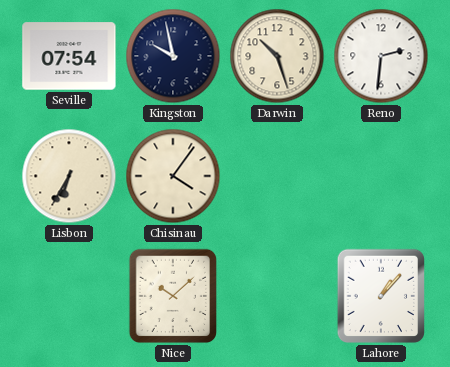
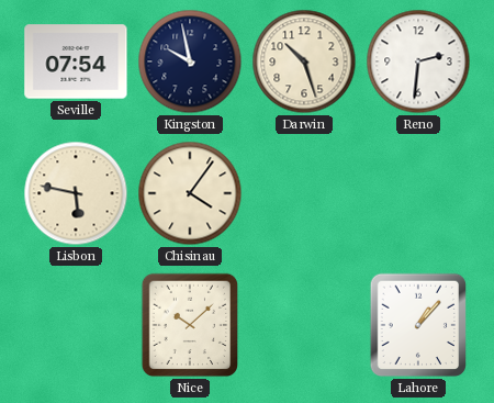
Lisbon: 6:35 -> 5:47 (76, 193)
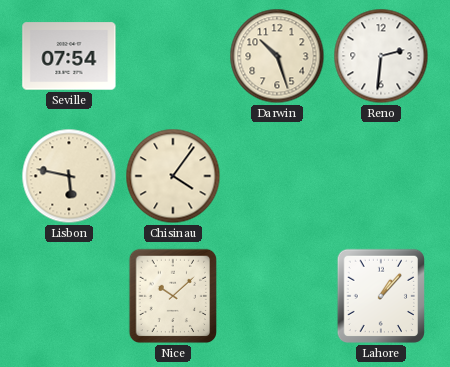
Kingston: 9:58 -> none (190, 61)
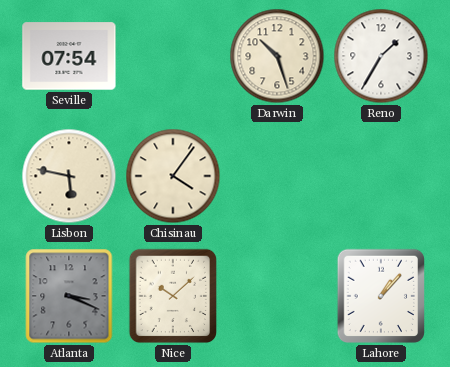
Reno: 2:31 -> 1:35 (381, 56)
Atlanta: none -> 3:19 (69, 296)
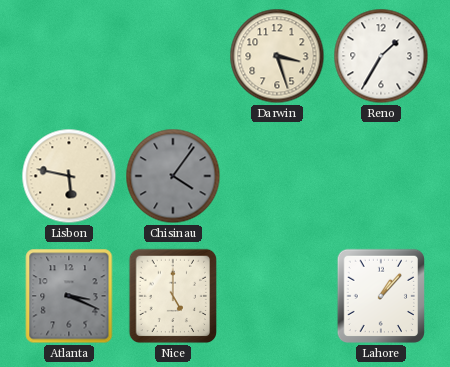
Seville: 07:54 -> none (69, 56)
Darwin: 10:27 -> 3:27 (277, 56)
Chisinau dial: cream -> grey (173, 176)
Nice: 10:08 -> 5:00 (173, 296)
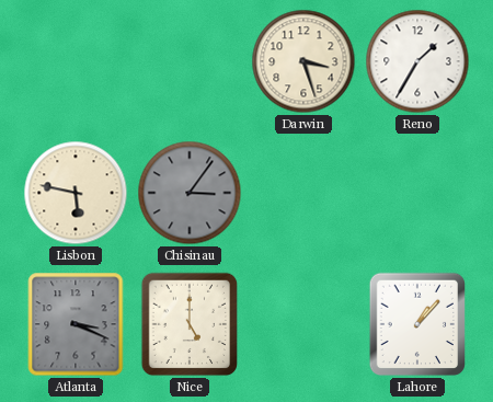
Chisinau: 4:06 -> 3:06 (190, 193)
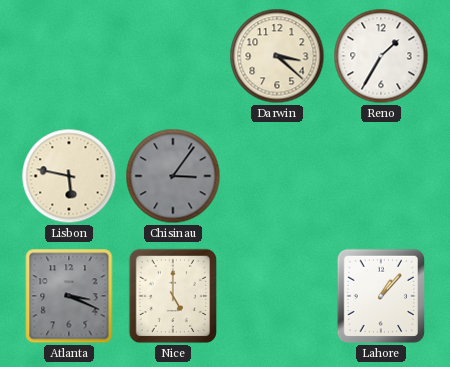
Darwin: 3:27 -> 3:22 (277, 56)
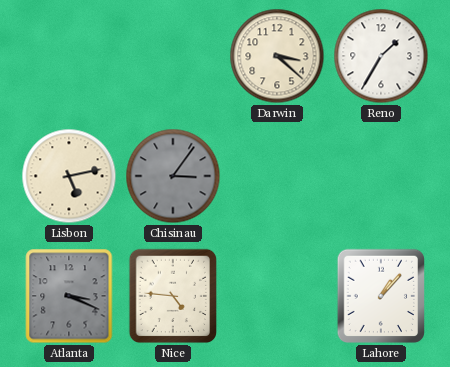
Lisbon: 5:47 -> 5:13 (69, 176)
Nice: 5:00 -> 4:46 (173, 296)
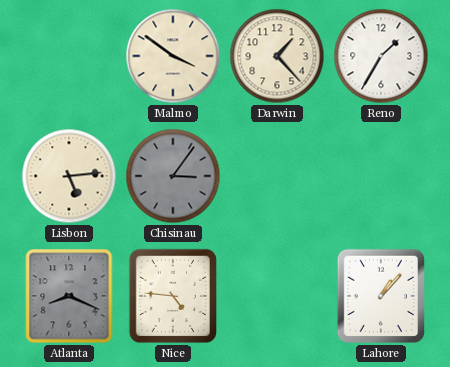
Malmo: none -> 3:51 (173, 56)
Darwin: 3:22 -> 1:23 (277, 56)
Lisbon: 5:13 -> 5:14 (69, 176)
Atlanta: 3:19 -> 8:19 (69, 296)
